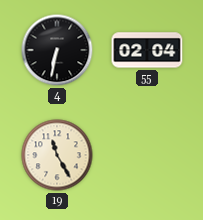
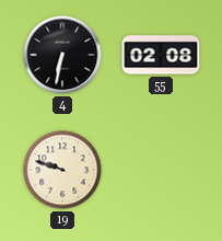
55: 02:04 -> 02:08 (161, 55)
19: 11:25 -> 9:48 (62, 170)
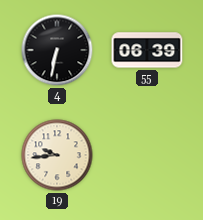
55: 02:08 -> 06:39 (147, 50)
19: 9:48 -> 9:44 (57, 155)
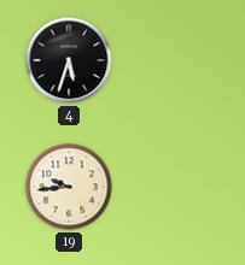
4: 6:32 -> 5:33 (69, 60)
55: 06:39 -> none (147, 50)
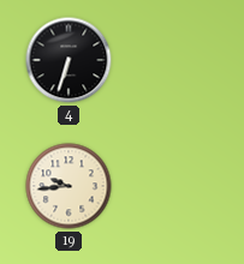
4: 5:33 -> 6:33 (69, 60)
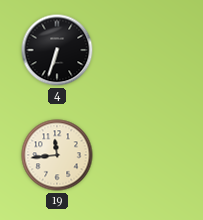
19: 9:44 -> 11:44 (57, 155)
